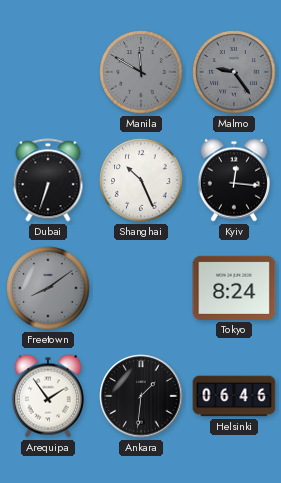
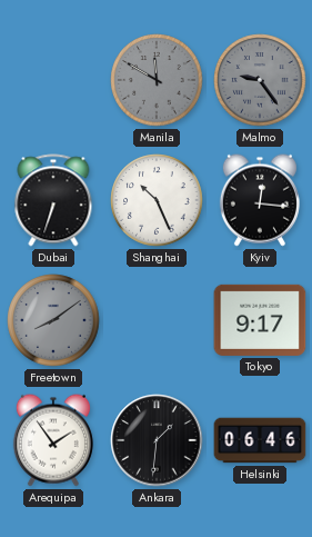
Tokyo: 8:24 -> 9:17 (260, 320)
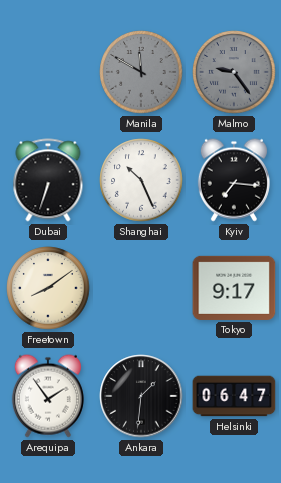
Kyiv: 12:16 -> 7:16 (234, 180)
Freetown dial: grey -> cream (48, 288)
Helsinki: 06:46 -> 06:47 (234, 396)
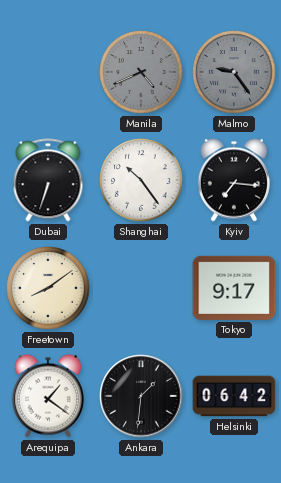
Manila: 11:50 -> 4:41 (141, 72)
Shanghai: 10:26 -> 10:24 (141, 180)
Arequipa: 1:54 -> 1:21 (48, 396)
Helsinki: 06:47 -> 06:42 (234, 396)
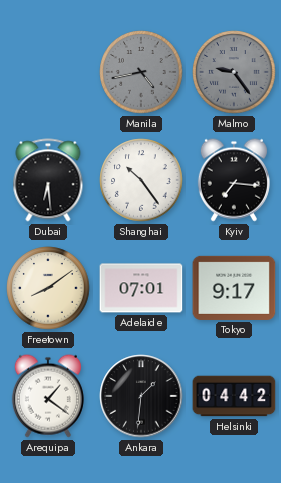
Manila: 4:41 -> 4:43 (141, 72)
Dubai: 6:33 -> 6:29 (48, 180)
Adelaide: none -> 07:01 (141, 288)
Helsinki: 06:42 -> 04:42 (234, 396)
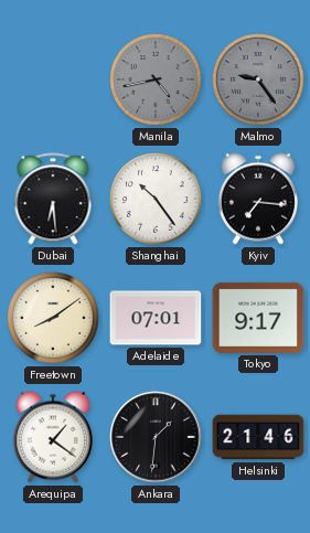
Helsinki: 04:42 -> 21:46 (258, 437)
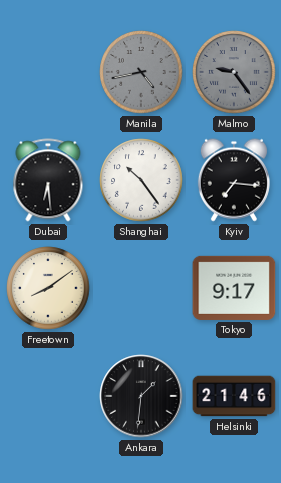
Adelaide: 07:01 -> none (156, 318)
Arequipa: 1:21 -> none (53, 437)
